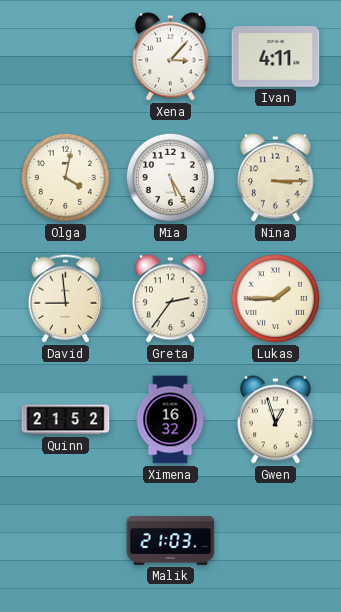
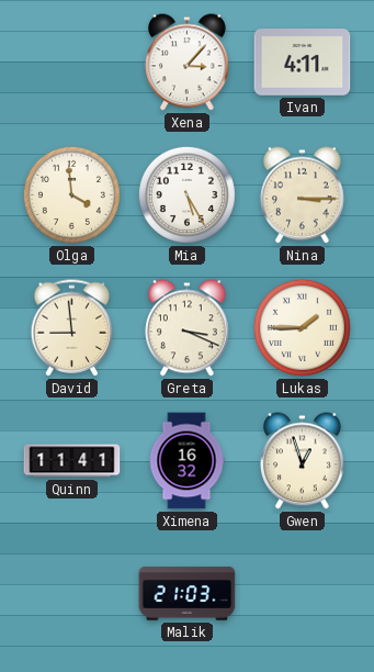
Olga: 4:02 -> 3:59 (71, 194)
Greta: 2:36 -> 3:19 (188, 328)
Quinn: 21:52 -> 11:41 (72, 461)
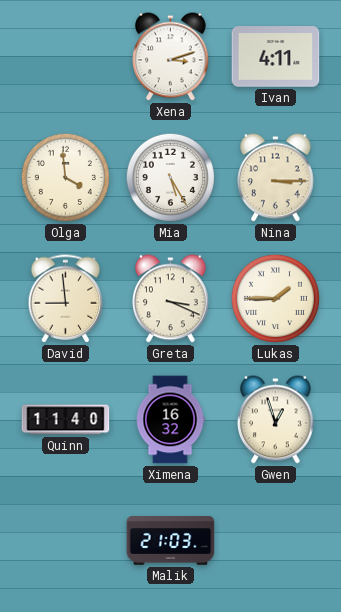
Xena: 3:07 -> 3:12 (171, 57)
Quinn: 11:41 -> 11:40 (66, 420)
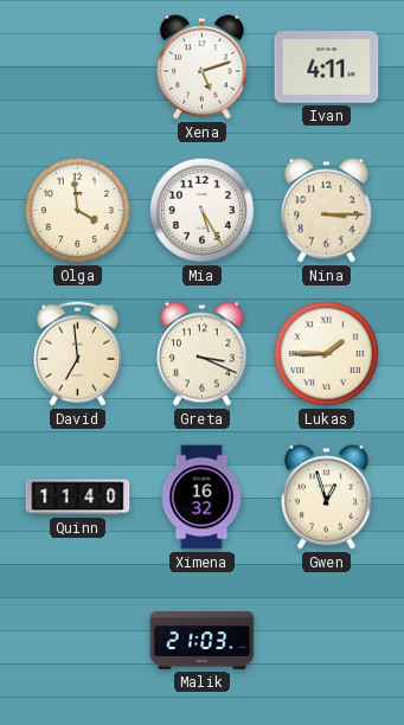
Xena: 3:12 -> 5:12 (203, 68)
David: 8:59 -> 6:59 (78, 354)
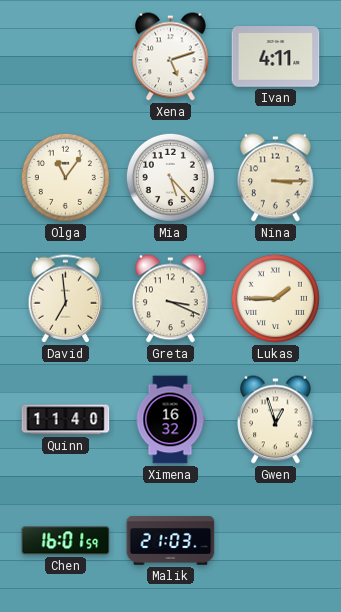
Olga: 3:59 -> 11:06 (65, 177)
Mia: 5:25 -> 5:23 (170, 177)
Chen: none -> 16:01 (66, 541)
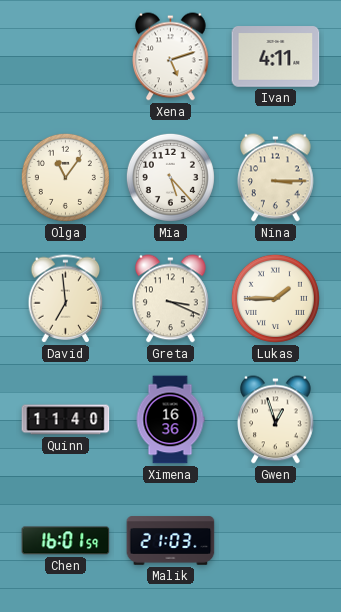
Ximena: 16:32 -> 16:36 (170, 420)
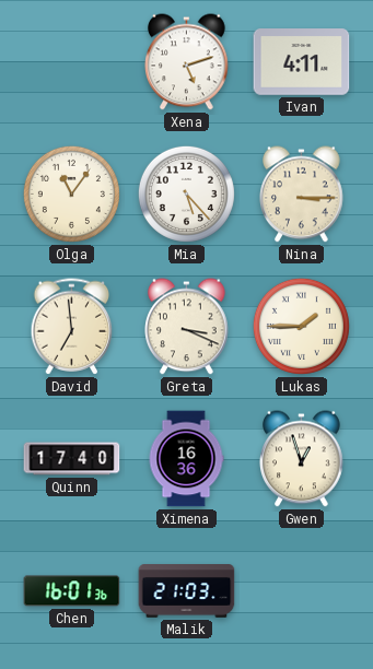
Quinn: 11:40 -> 17:40 (72, 459)
Chen: 16:01:59 -> 16:01:36 (72, 591)
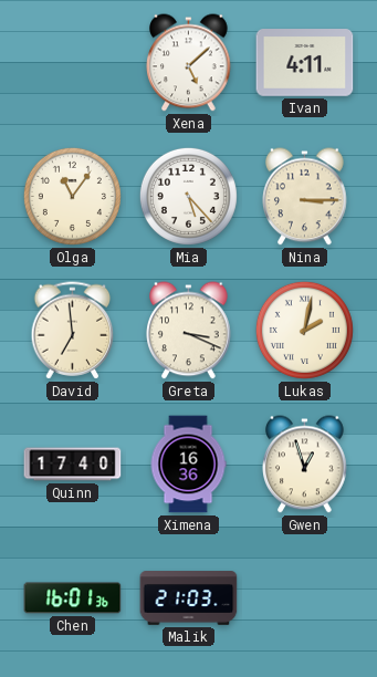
Xena: 5:12 -> 5:08 (189, 63)
Lukas: 1:45 -> 2:02 (304, 330)
